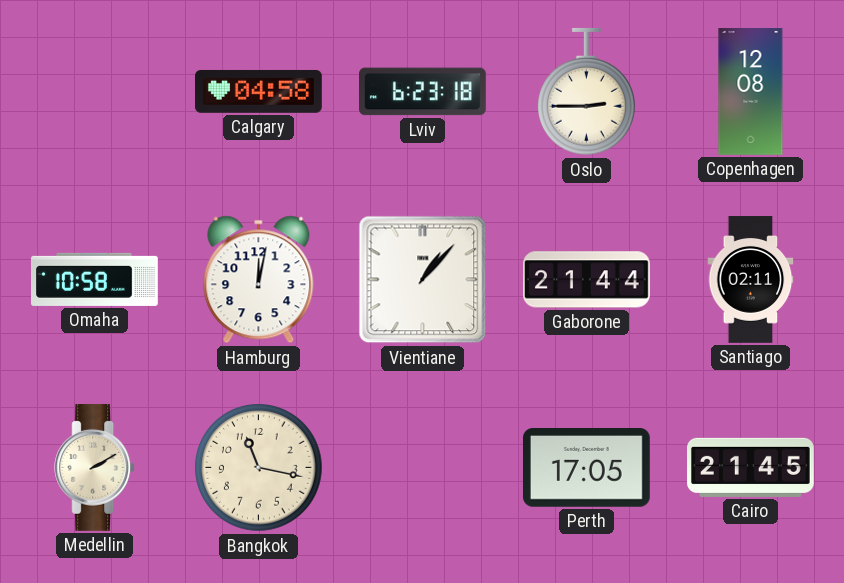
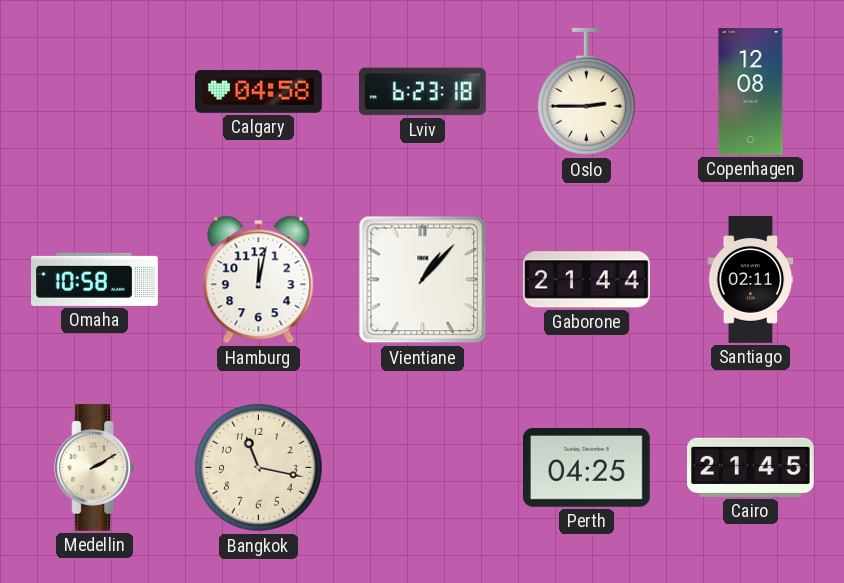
Perth: 17:05 -> 04:25 (586, 468)
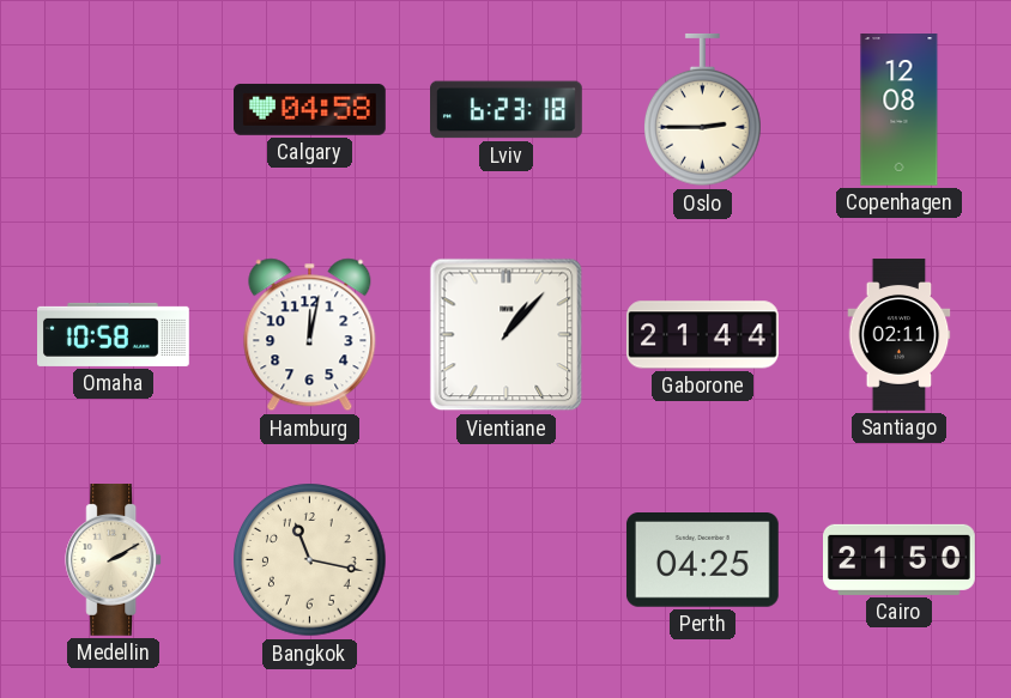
Cairo: 21:45 -> 21:50 (900, 559)
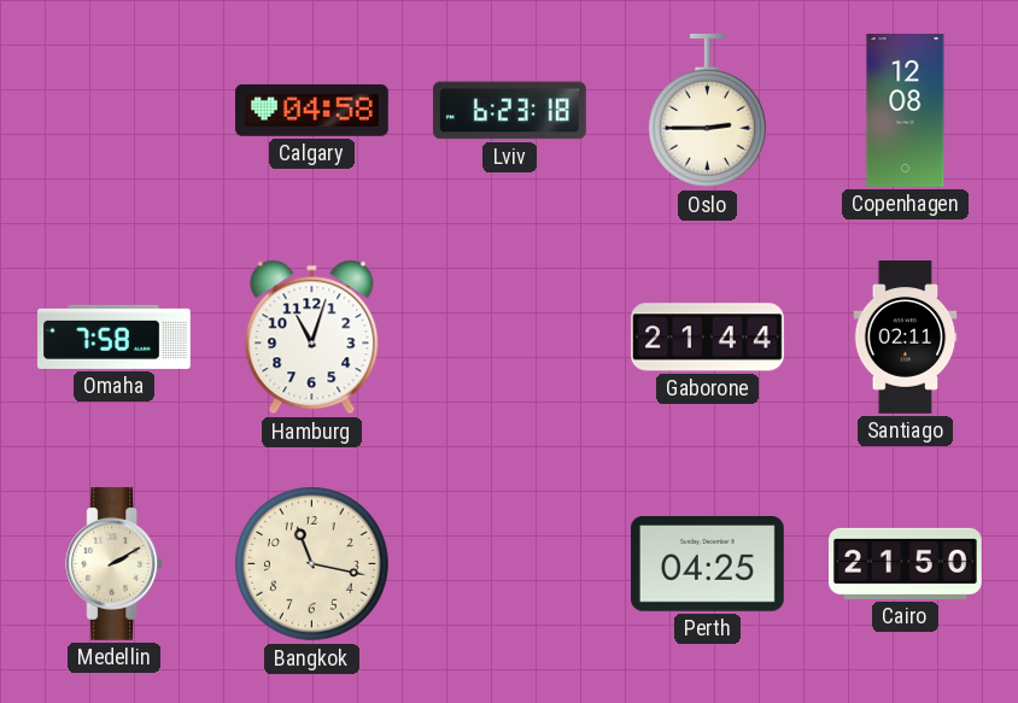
Omaha: 10:58 -> 7:58 (115, 336)
Hamburg: 12:02 -> 11:03 (312, 338)
Vientiane: 1:07 -> none (507, 335)
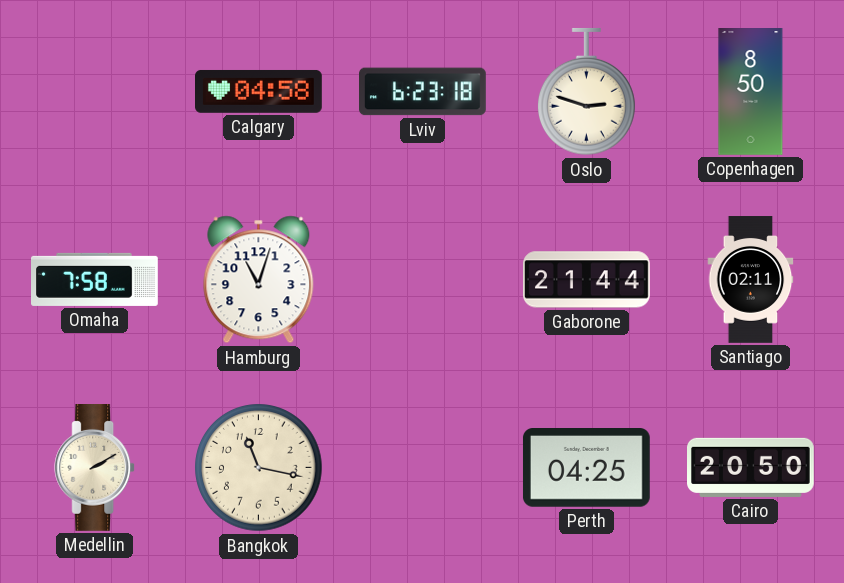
Oslo: 2:45 -> 2:48 (587, 92)
Copenhagen: 12:08 -> 8:50 (751, 92)
Cairo: 21:50 -> 20:50 (751, 467)
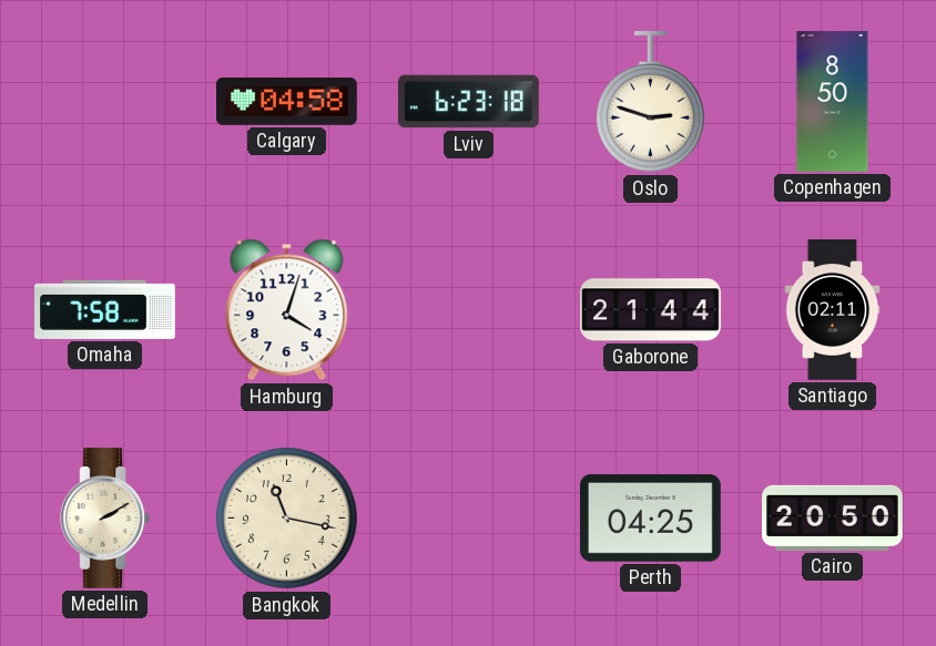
Hamburg: 11:03 -> 4:03 (287, 310)
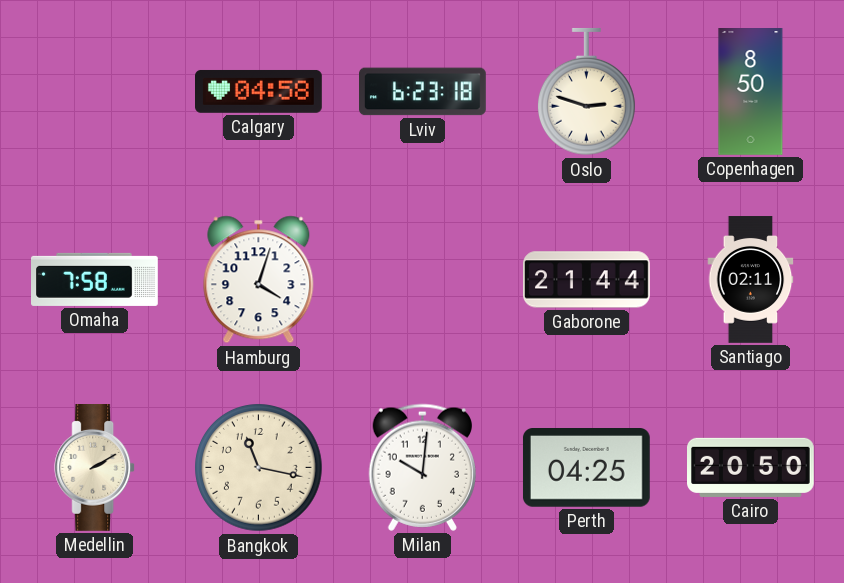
Milan: none -> 10:01 (422, 467)
